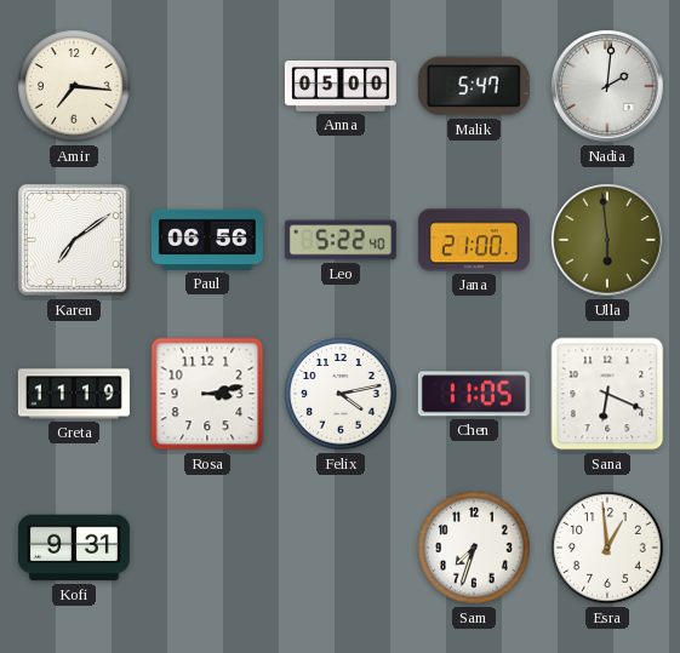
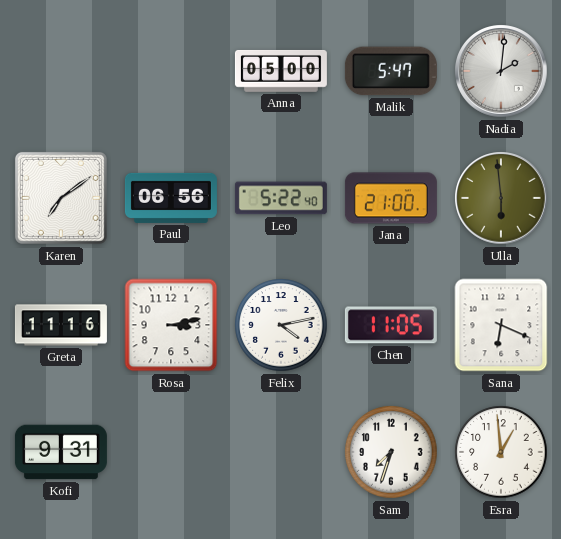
Amir: 7:16 -> none (74, 86)
Greta: 11:19 -> 11:16 (61, 325)
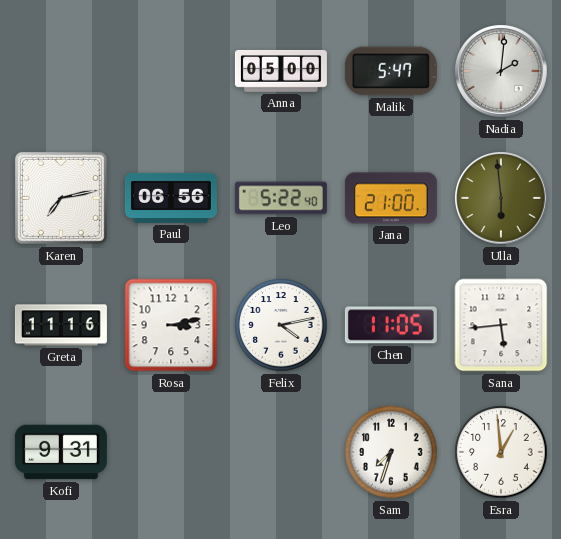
Karen: 7:09 -> 7:13 (61, 198)
Sana: 6:19 -> 5:44 (501, 325)
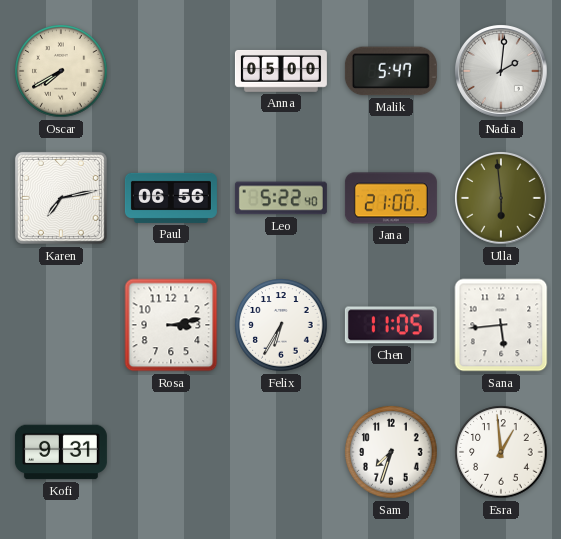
Oscar: none -> 7:40 (61, 71)
Greta: 11:16 -> none (61, 325)
Felix: 4:13 -> 6:35 (281, 325)
